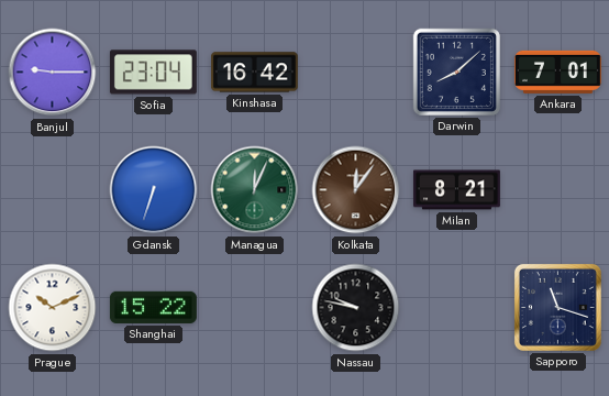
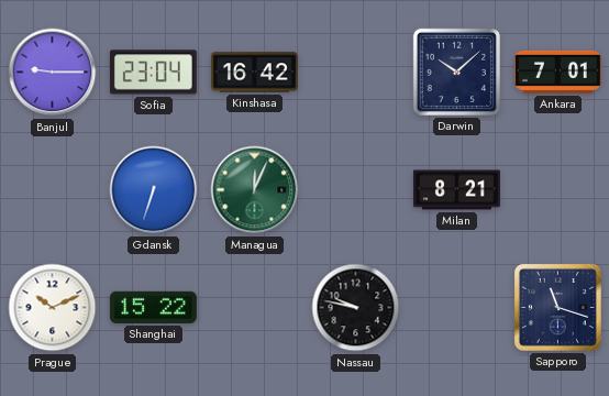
Darwin: 8:08 -> 10:08 (456, 71)
Kolkata: 12:06 -> none (356, 190)
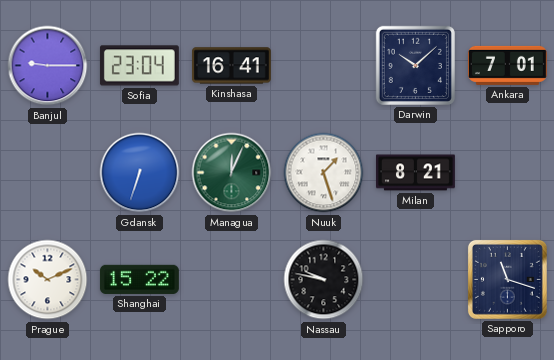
Kinshasa: 16:42 -> 16:41 (231, 66)
Nuuk: none -> 1:27 (324, 173)
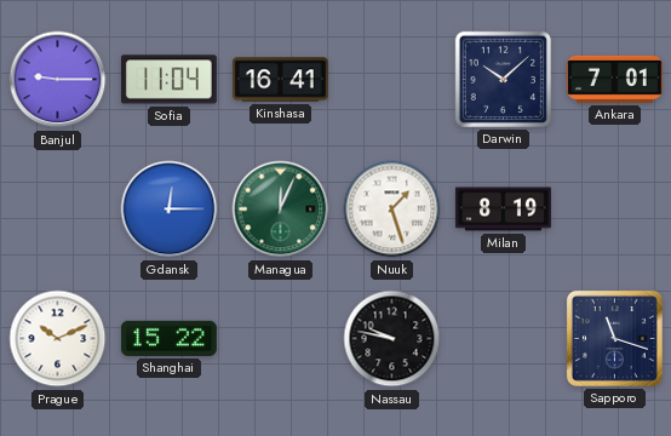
Sofia: 23:04 -> 11:04 (168, 80)
Gdansk: 6:33 -> 12:15 (170, 210)
Milan: 8:21 -> 8:19 (503, 210)
